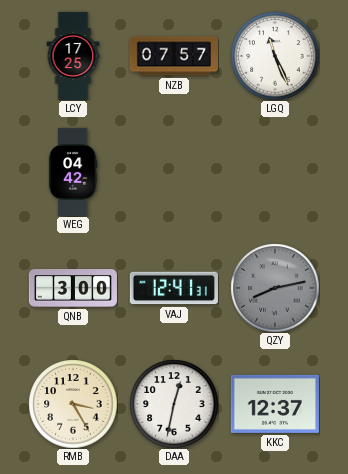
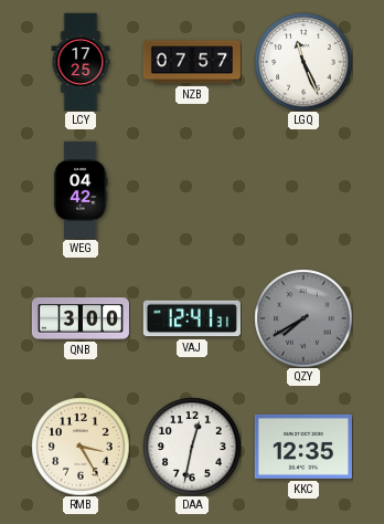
QZY: 8:13 -> 7:40 (303, 318)
KKC: 12:37 -> 12:35 (303, 447)
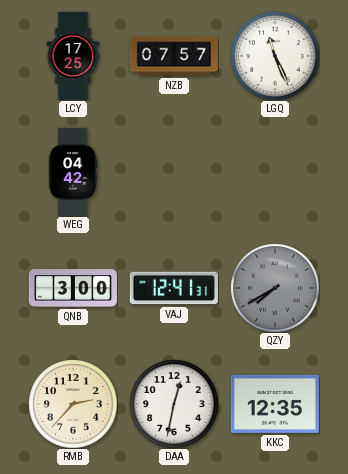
RMB: 3:25 -> 2:37 (73, 404)
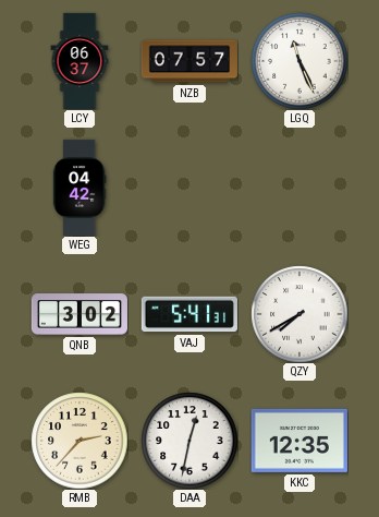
LCY: 17:25 -> 06:37 (80, 60)
QNB: 3:00 -> 3:02 (80, 314)
VAJ: 12:41 -> 5:41 (189, 314)
QZY dial: grey -> white (299, 314)
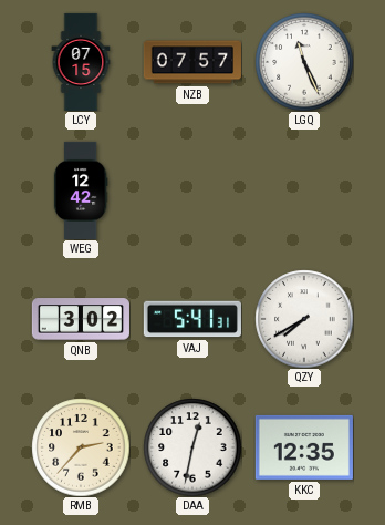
LCY: 06:37 -> 07:15 (81, 61)
WEG: 04:42 -> 12:42 (81, 189)
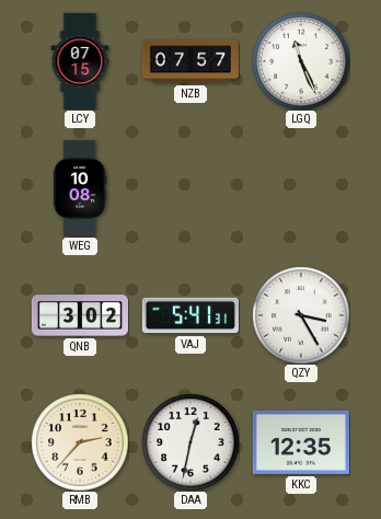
WEG: 12:42 -> 10:08 (80, 187)
QZY: 7:40 -> 3:25 (301, 315)
